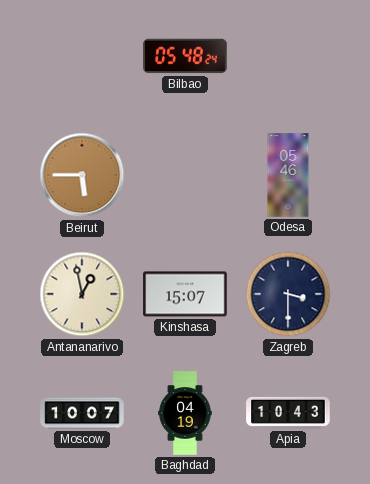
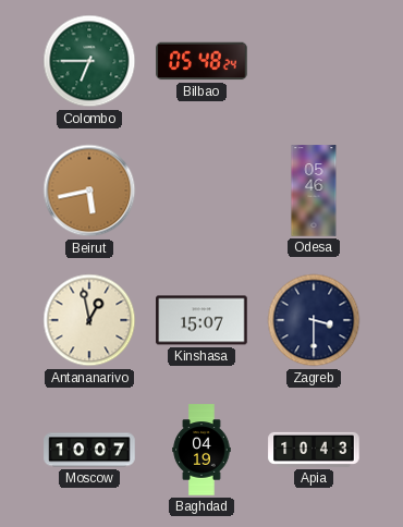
Colombo: none -> 6:45 (89, 61)
Beirut: 5:45 -> 5:43 (89, 191)
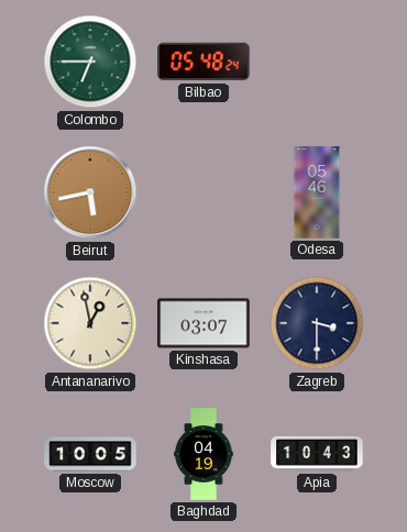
Kinshasa: 15:07 -> 03:07 (204, 323)
Moscow: 10:07 -> 10:05 (90, 454)
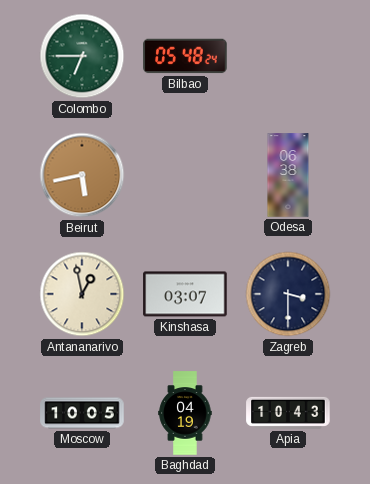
Odesa: 05:46 -> 06:38 (288, 175)
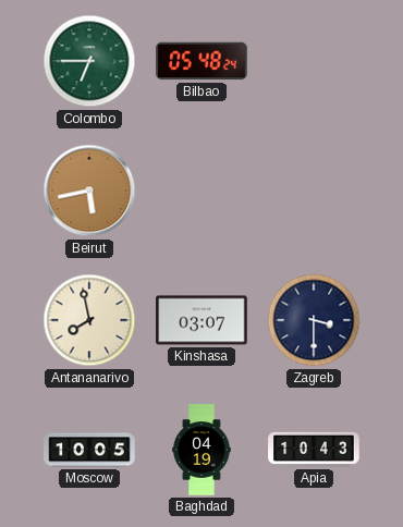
Odesa: 06:38 -> none (288, 175)
Antananarivo: 12:58 -> 7:58 (89, 320)
